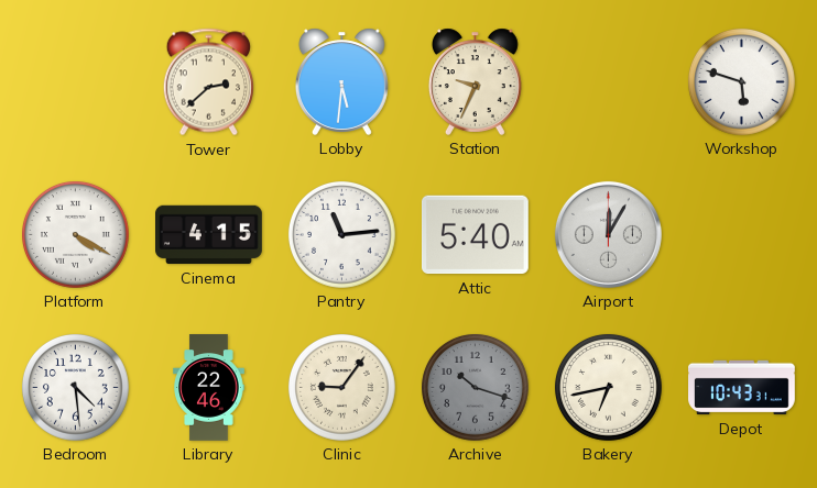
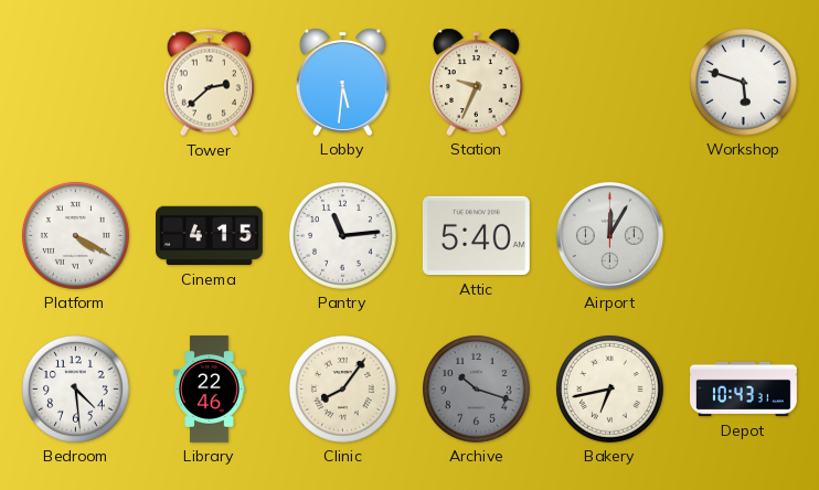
Clinic: 9:06 -> 8:06 (342, 388)
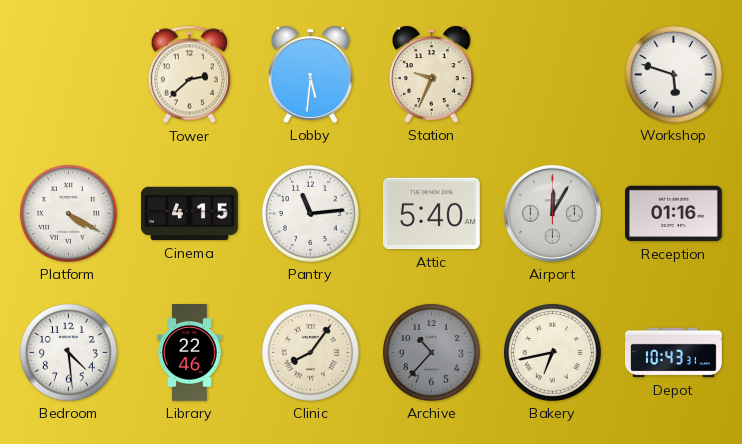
Reception: none -> 01:16 (674, 214)
Archive: 10:18 -> 10:37 (431, 352)
